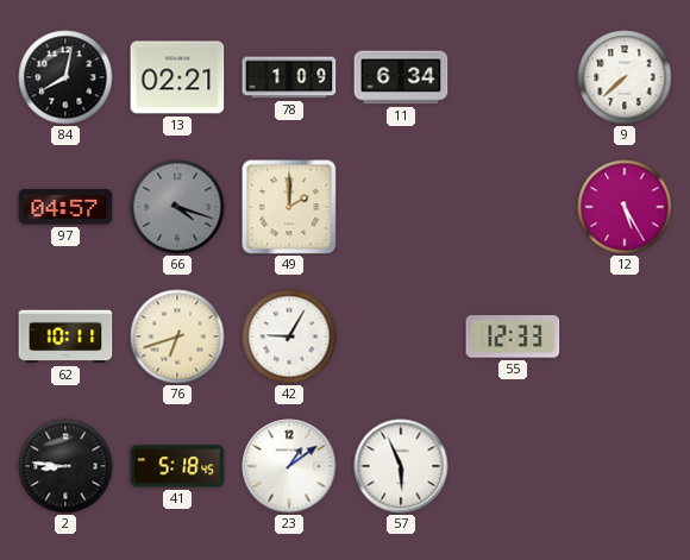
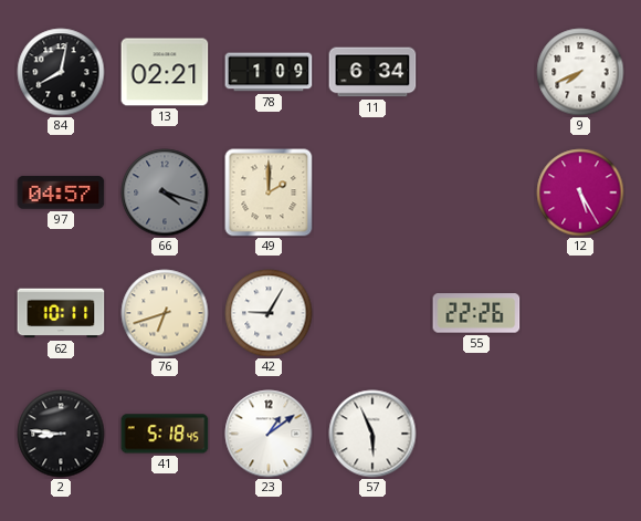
9: 7:38 -> 7:41 (580, 72)
55: 12:33 -> 22:26 (476, 313)
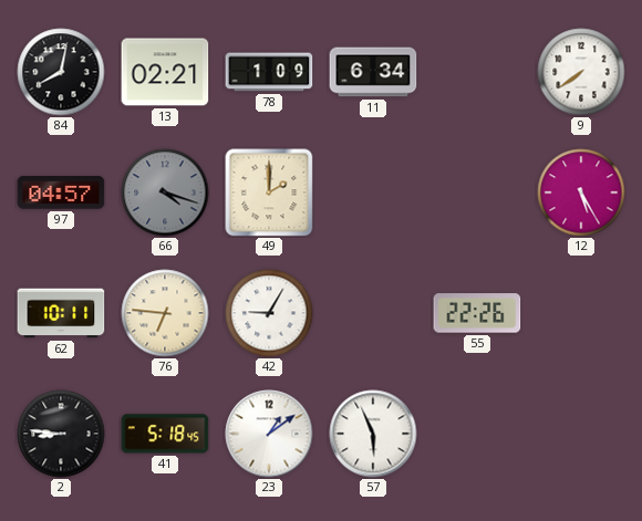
9: 7:41 -> 7:39 (581, 72)
76: 6:42 -> 6:46 (165, 313)
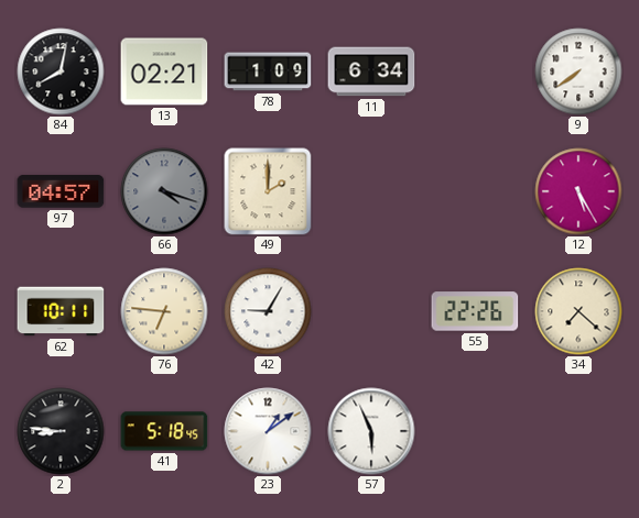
34: none -> 7:22 (578, 311)
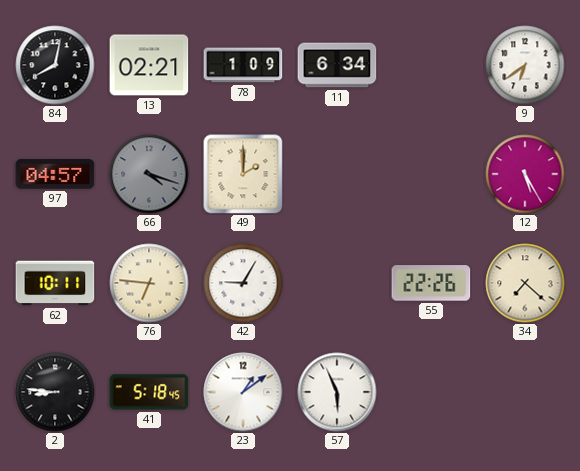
9: 7:39 -> 6:39 (525, 65)
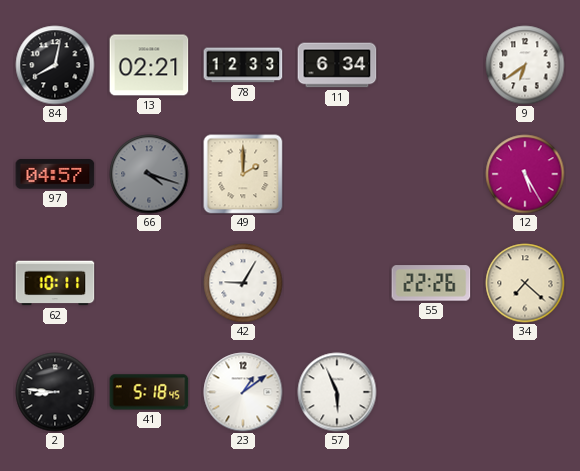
78: 1:09 -> 12:33 (243, 65)
76: 6:46 -> none (149, 283)
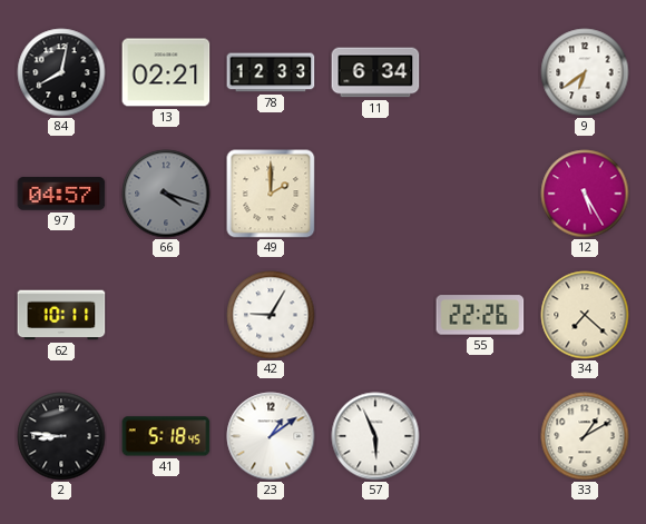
33: none -> 1:10 (585, 436)
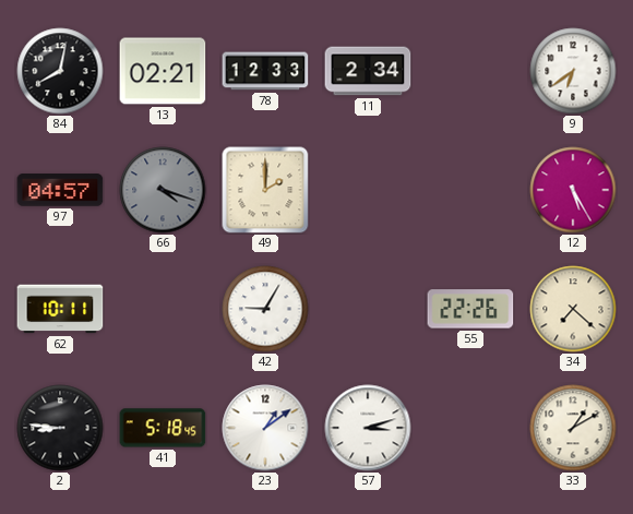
11: 6:34 -> 2:34 (368, 71)
57: 5:56 -> 3:12 (368, 428)
